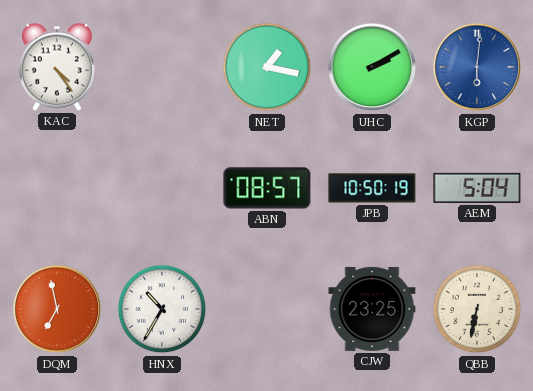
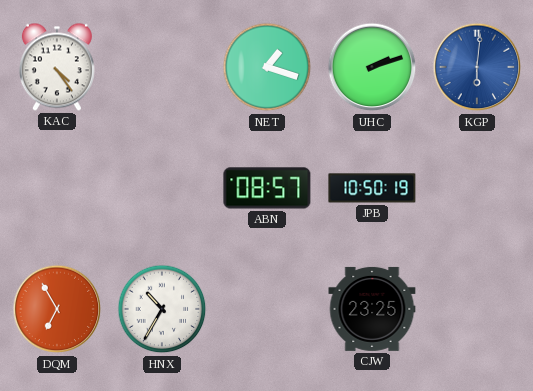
NET: 1:17 -> 1:18 (267, 67)
UHC: 2:10 -> 2:12 (372, 67)
AEM: 5:04 -> none (477, 188)
DQM: 6:58 -> 6:55 (57, 309)
QBB: 6:32 -> none (477, 309)
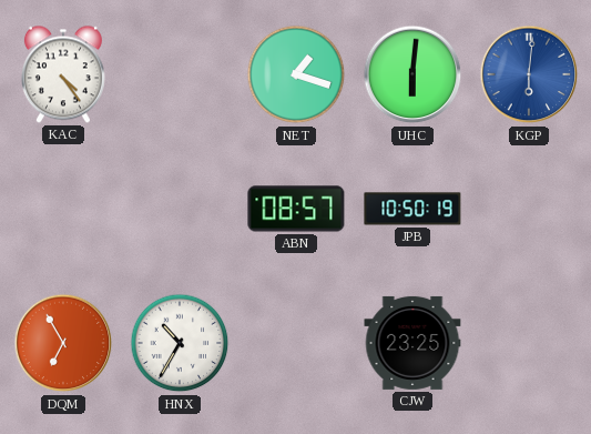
UHC: 2:12 -> 6:01 (412, 74)
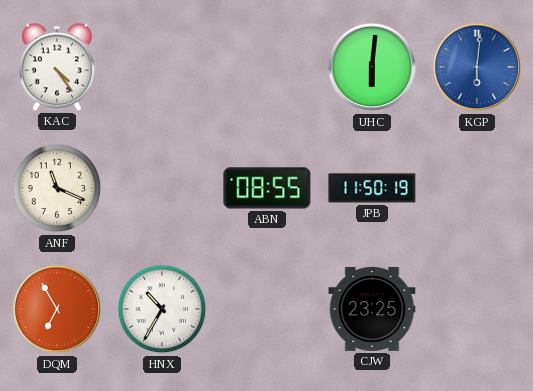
NET: 1:18 -> none (296, 74)
ANF: none -> 11:19 (57, 188)
ABN: 08:57 -> 08:55 (267, 188)
JPB: 10:50 -> 11:50 (372, 188)
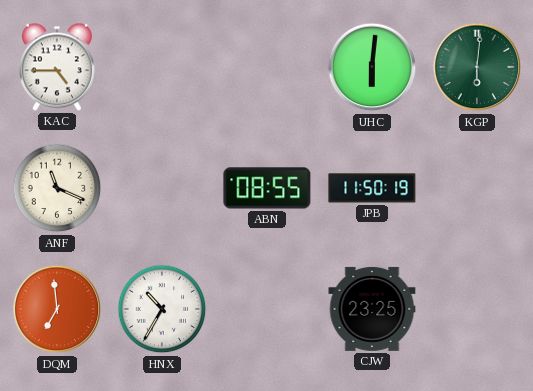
KAC: 4:24 -> 4:45 (57, 67)
KGP dial: blue -> green (477, 67)
DQM: 6:55 -> 6:59 (57, 309)
